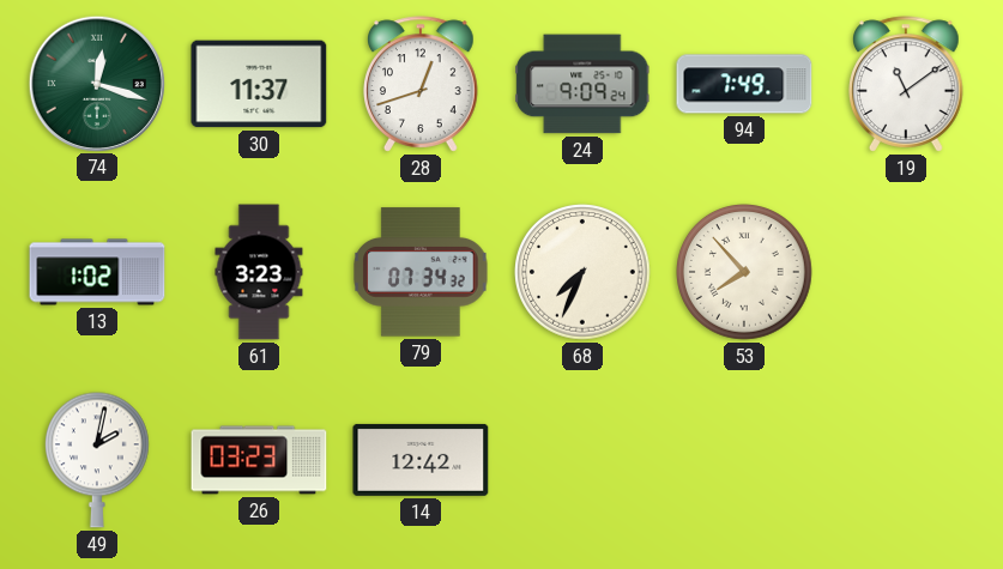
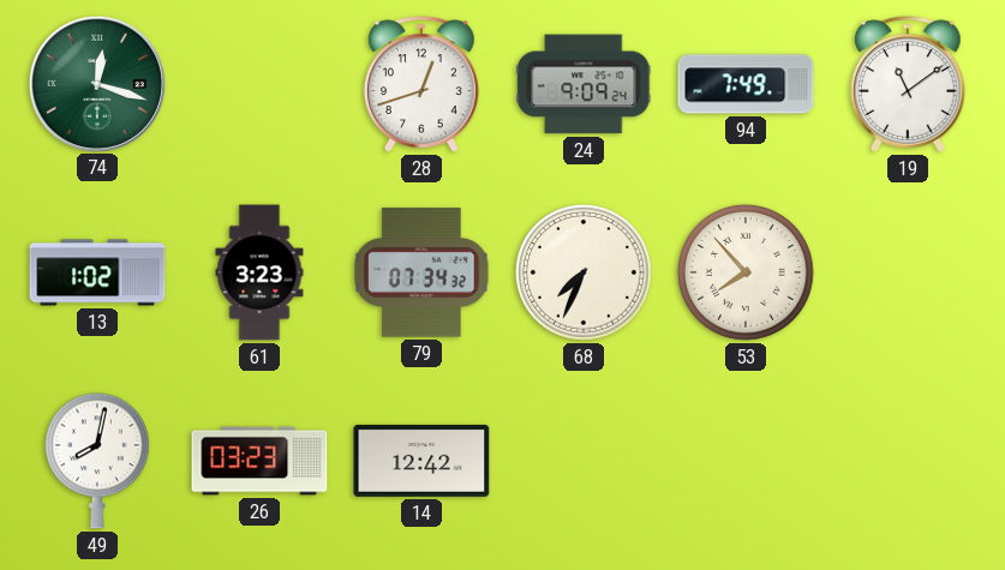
30: 11:37 -> none (259, 84)
49: 2:02 -> 8:02 (97, 461)
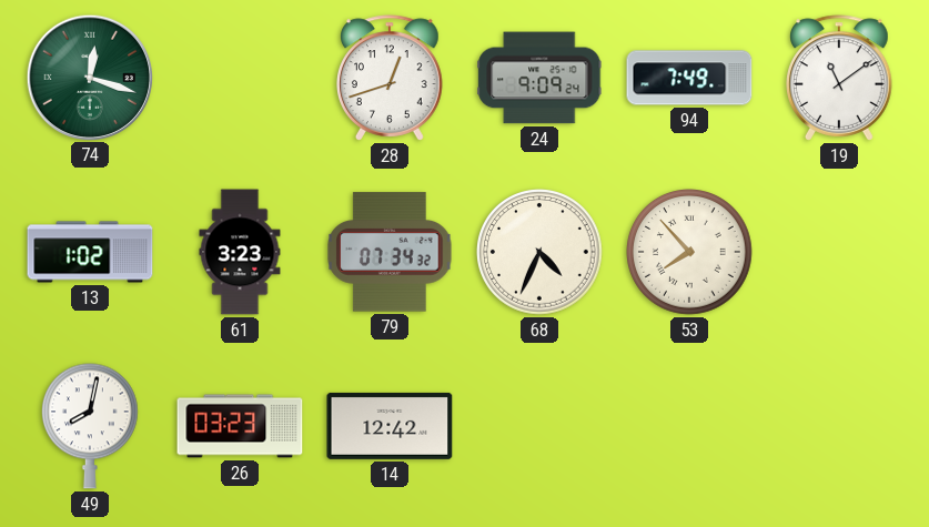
68: 7:34 -> 4:34 (541, 253)
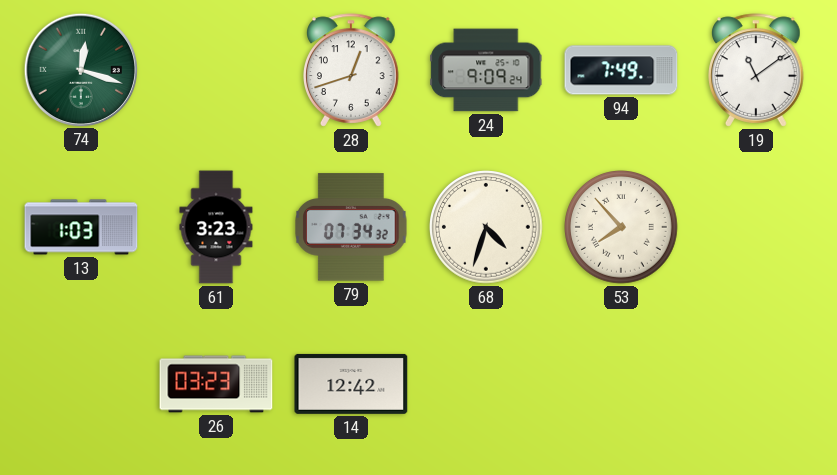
13: 1:02 -> 1:03 (81, 227)
68: 4:34 -> 4:33 (487, 228)
49: 8:02 -> none (90, 426)
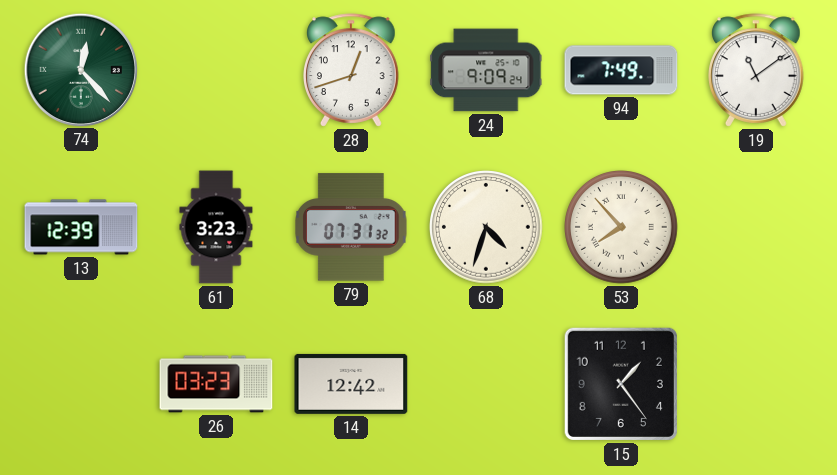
74: 12:18 -> 12:23 (80, 69)
13: 1:03 -> 12:39 (81, 227)
79: 07:34 -> 07:31 (351, 227)
15: none -> 1:24 (621, 384)
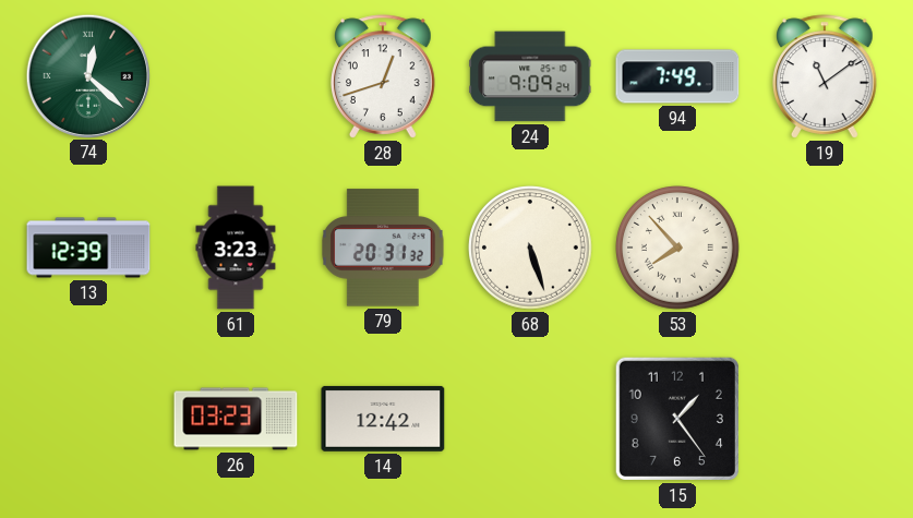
74: 12:23 -> 12:22 (87, 75)
79: 07:31 -> 20:31 (383, 248)
68: 4:33 -> 5:27 (531, 249)
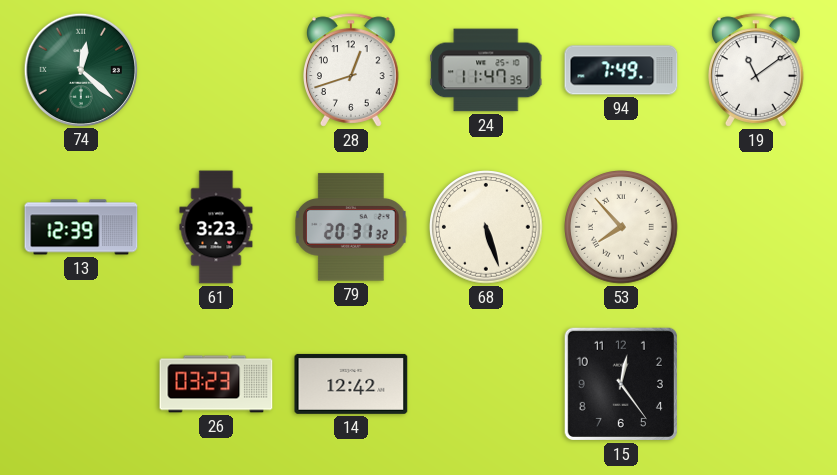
24: 9:09 -> 11:47 (486, 70)
15: 1:24 -> 12:24 (621, 384)
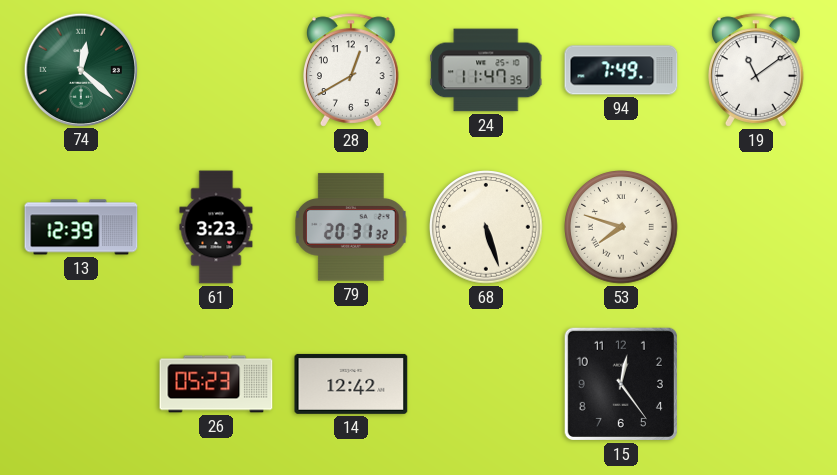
28: 12:42 -> 12:40 (352, 70)
53: 7:53 -> 7:48 (622, 228)
26: 03:23 -> 05:23 (216, 384)
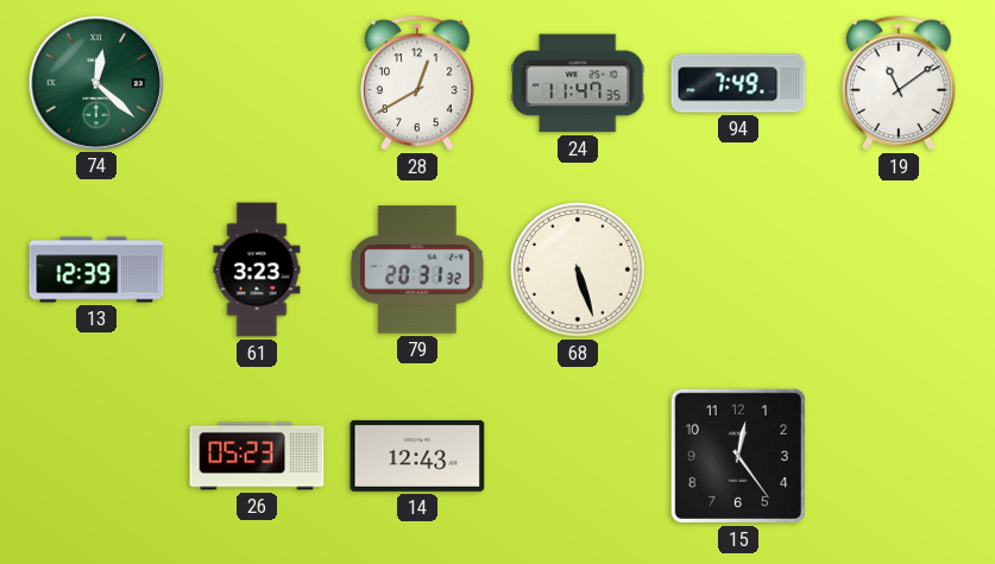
53: 7:48 -> none (622, 228)
14: 12:42 -> 12:43 (417, 456)
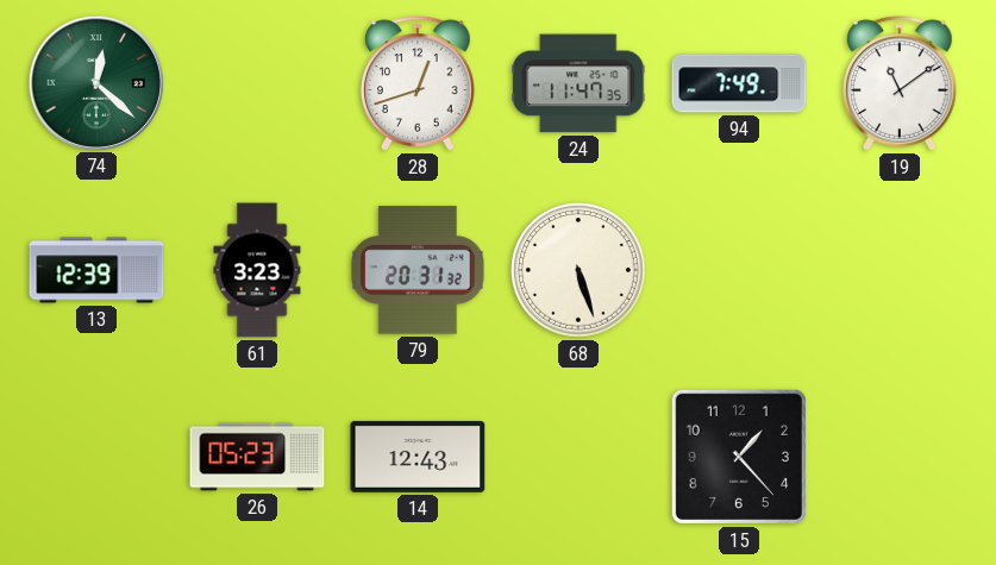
28: 12:40 -> 12:42 (419, 83)
15: 12:24 -> 1:23 (739, 457)
